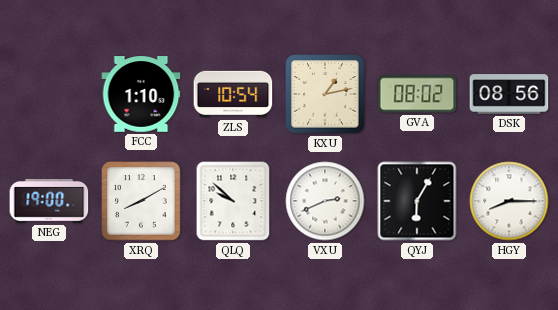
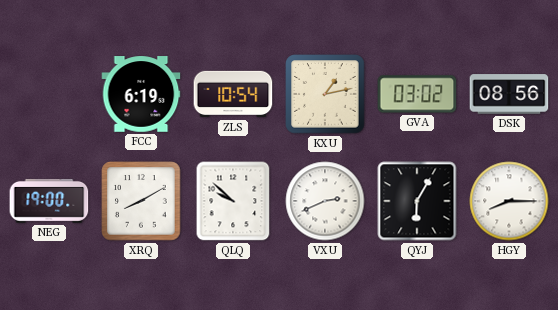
FCC: 1:10 -> 6:19 (141, 94)
GVA: 08:02 -> 03:02 (417, 94)
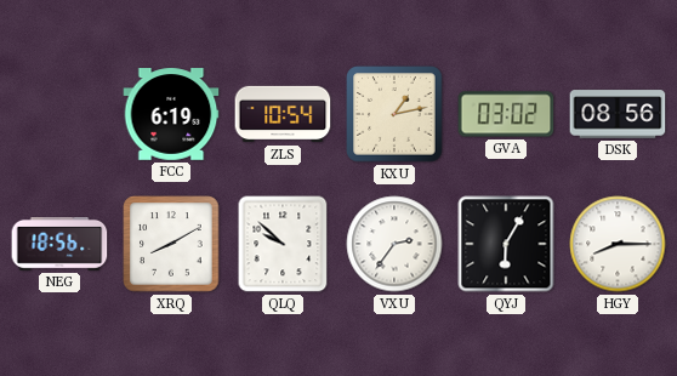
NEG: 19:00 -> 18:56 (59, 244)
VXU: 2:41 -> 2:36 (394, 244)
